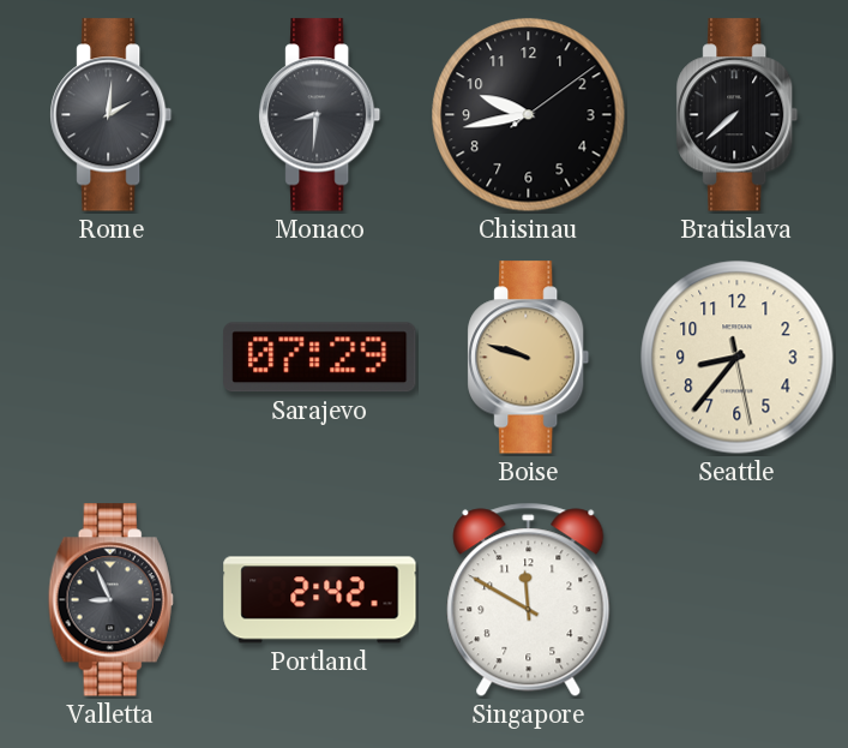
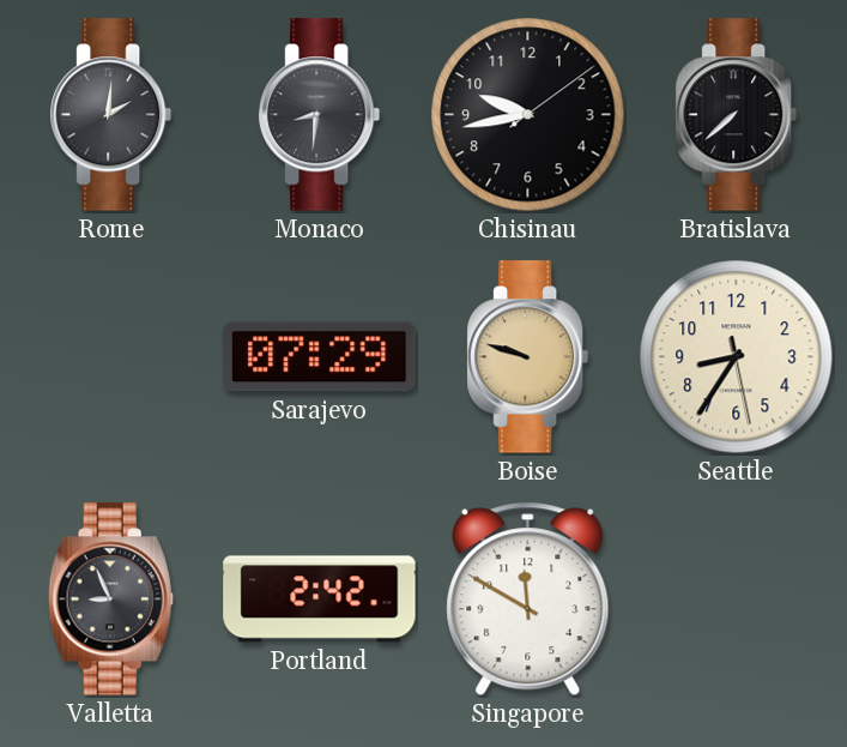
Seattle: 8:36 -> 8:35 (737, 357)
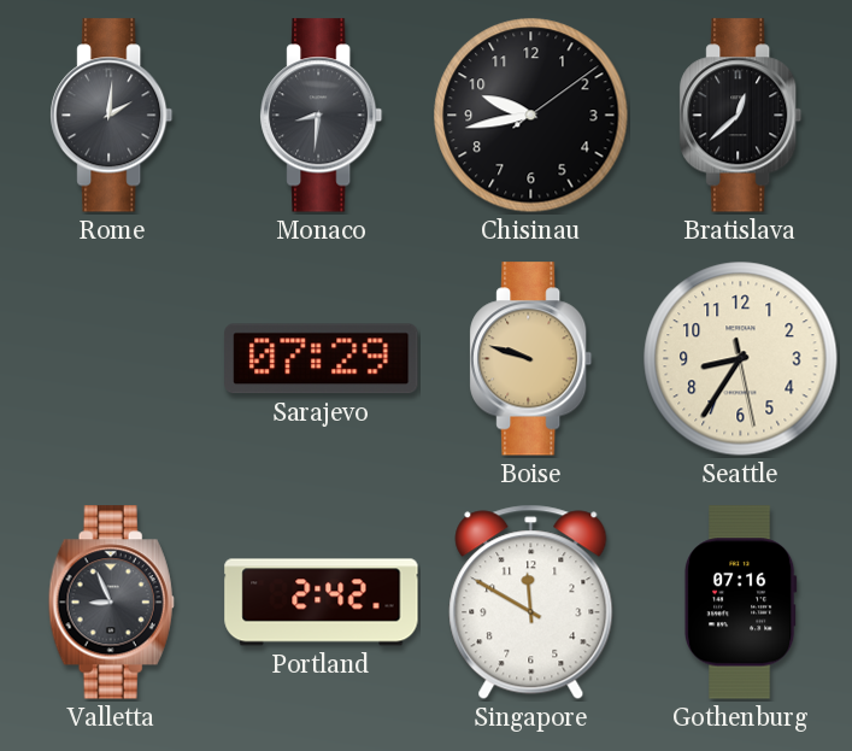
Bratislava: 7:38 -> 12:38 (741, 116)
Gothenburg: none -> 07:16 (740, 603)
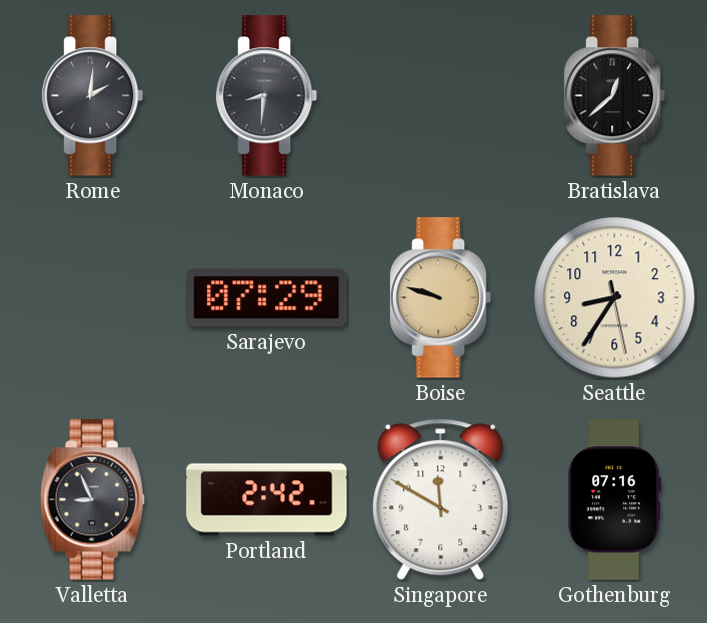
Chisinau: 9:43 -> none (531, 116)
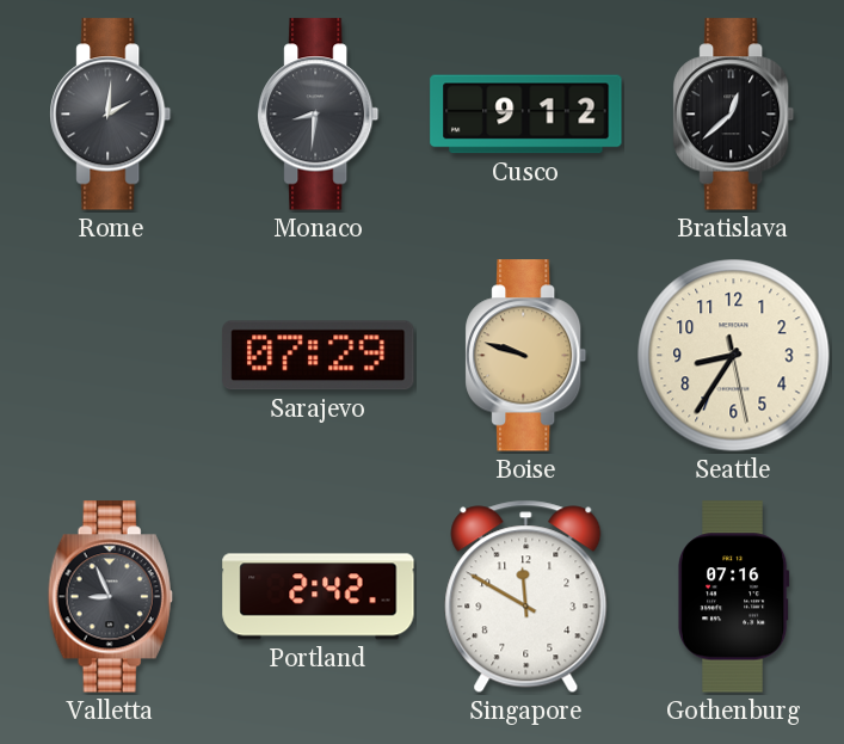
Cusco: none -> 9:12 (526, 115)
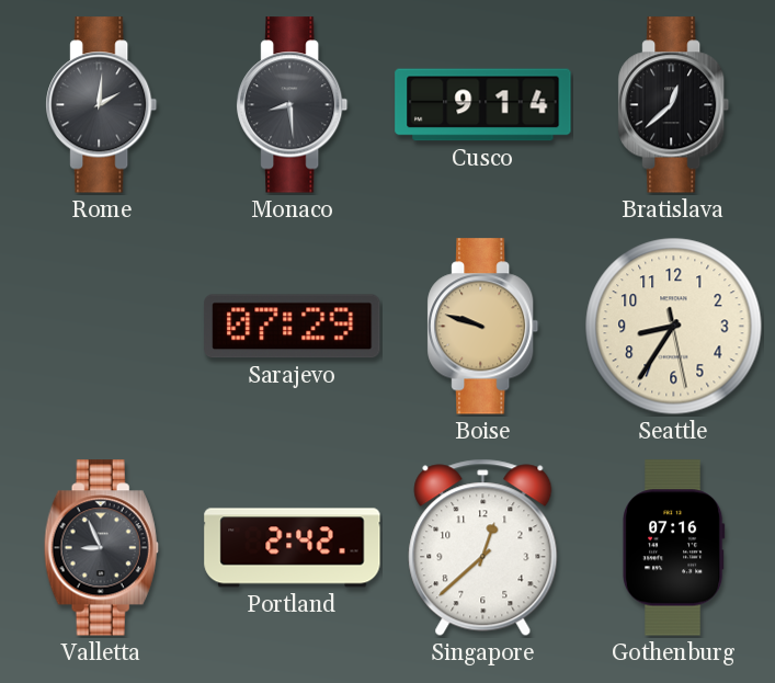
Monaco: 8:31 -> 8:29 (293, 105)
Cusco: 9:12 -> 9:14 (483, 105)
Singapore: 11:50 -> 12:38 (483, 548)
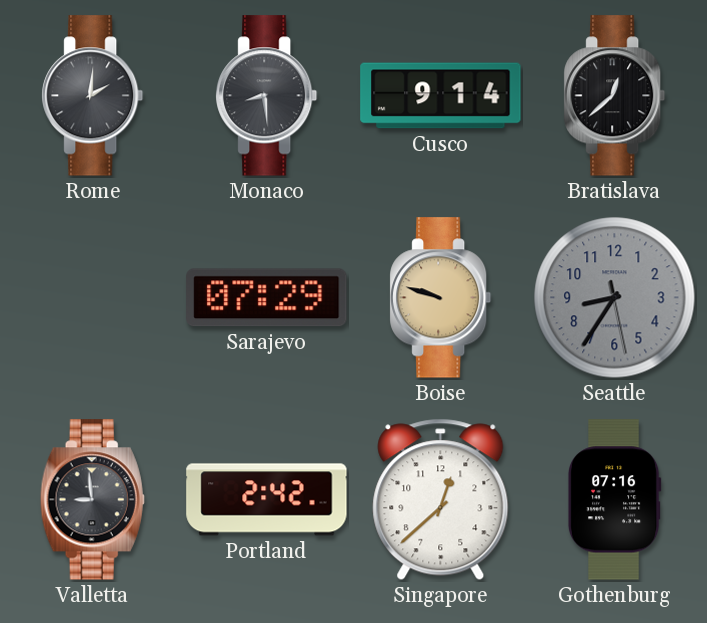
Seattle dial: cream -> grey (615, 298)
Valletta: 8:56 -> 8:59 (92, 500)
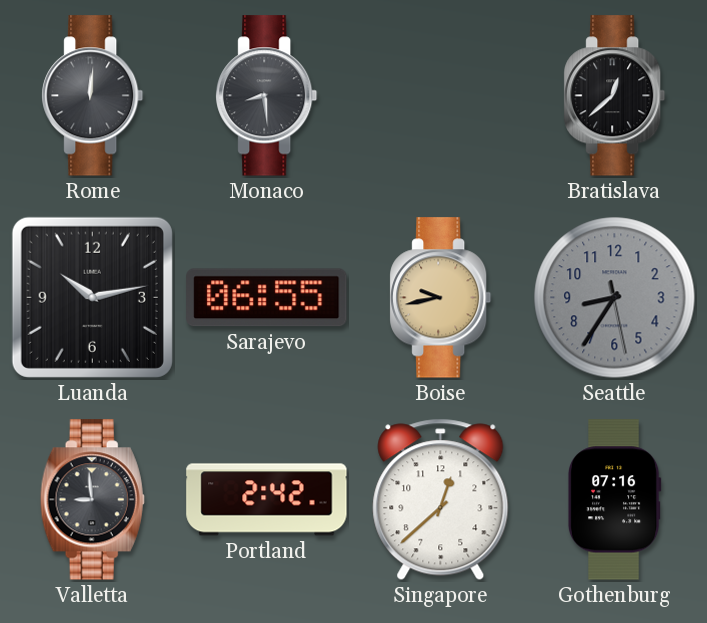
Rome: 2:01 -> 12:01 (93, 96)
Cusco: 9:14 -> none (441, 96)
Luanda: none -> 10:13 (92, 297)
Sarajevo: 07:29 -> 06:55 (267, 298)
Boise: 9:48 -> 9:43 (441, 298)
